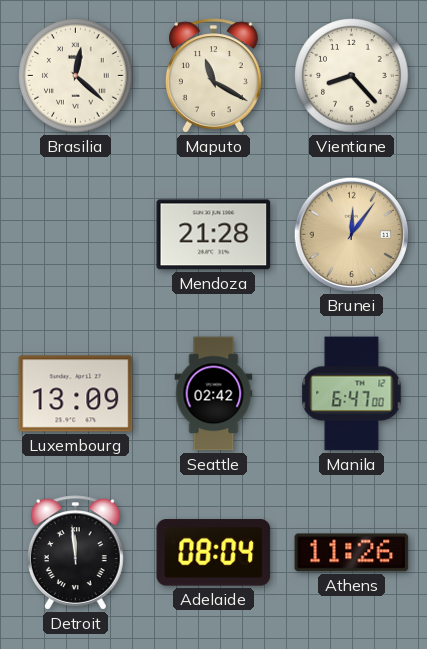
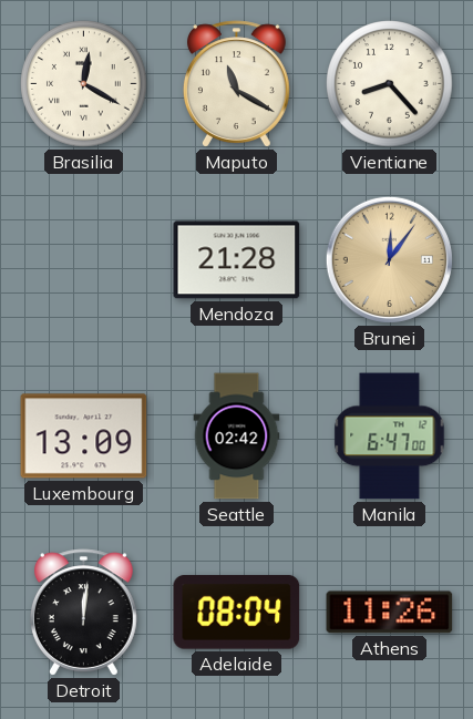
Brasilia: 12:22 -> 12:20 (84, 84)
Detroit: 11:59 -> 12:01 (83, 613)
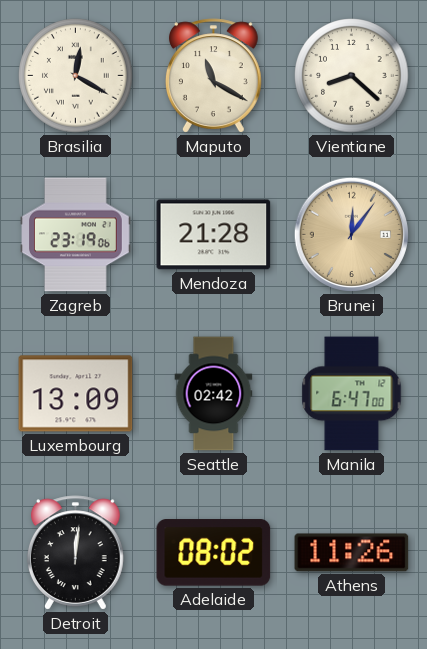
Vientiane: 8:23 -> 8:22 (352, 76)
Zagreb: none -> 23:19 (76, 235)
Adelaide: 08:04 -> 08:02 (214, 553)
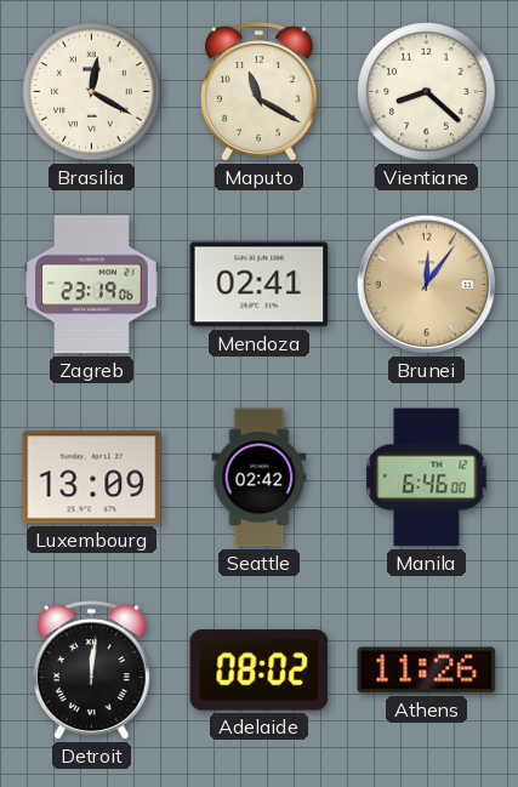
Mendoza: 21:28 -> 02:41 (260, 285)
Manila: 6:47 -> 6:46 (427, 478)
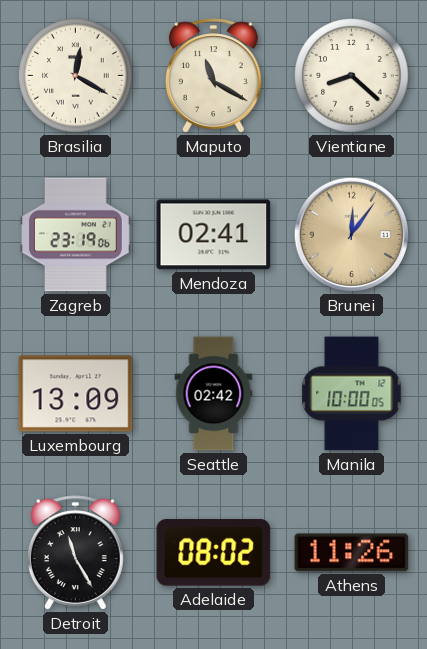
Manila: 6:46 -> 10:00 (352, 394)
Detroit: 12:01 -> 11:25 (75, 553)
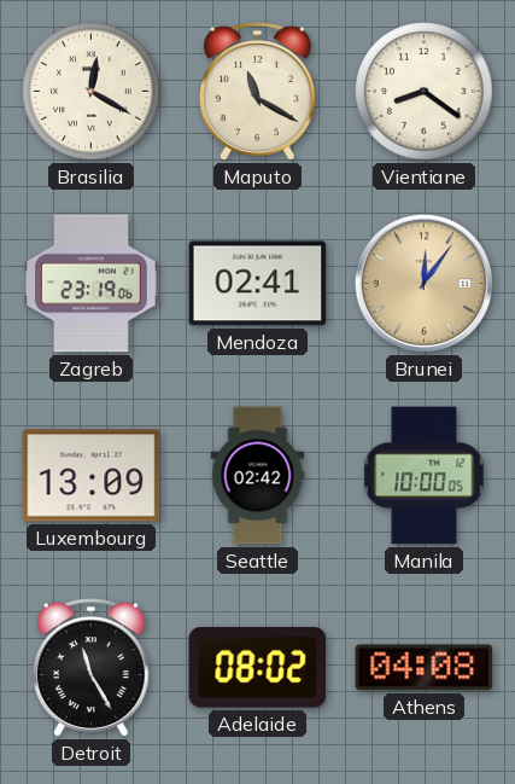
Vientiane: 8:22 -> 8:21 (425, 92)
Athens: 11:26 -> 04:08 (425, 668)
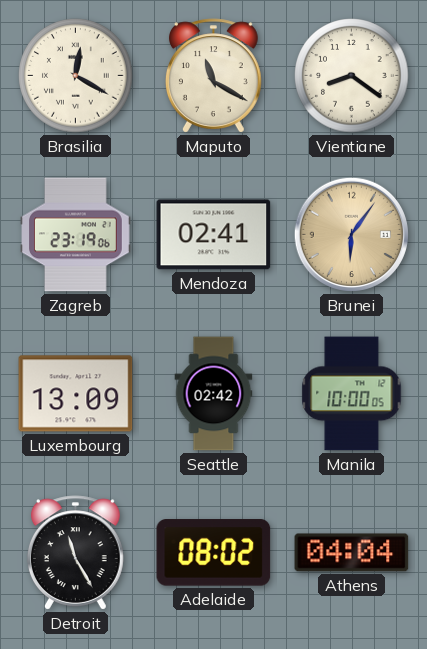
Brunei: 12:06 -> 6:06 (351, 234)
Athens: 04:08 -> 04:04 (352, 553)
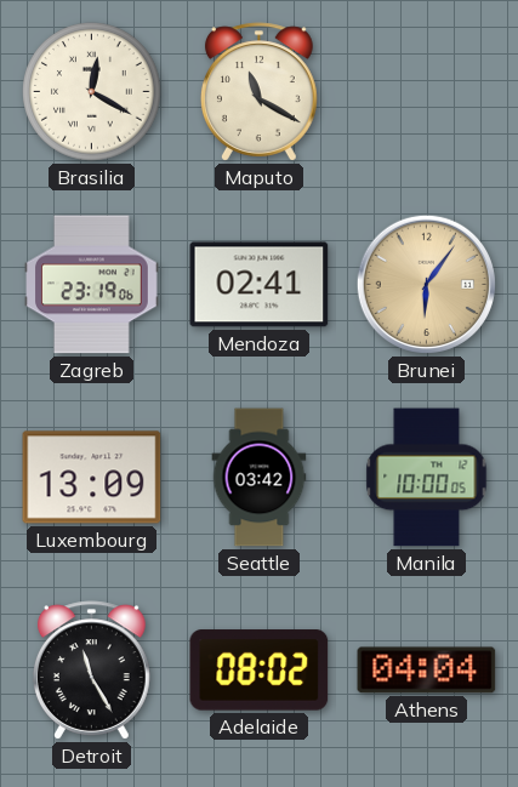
Vientiane: 8:21 -> none (352, 76)
Seattle: 02:42 -> 03:42 (260, 478)
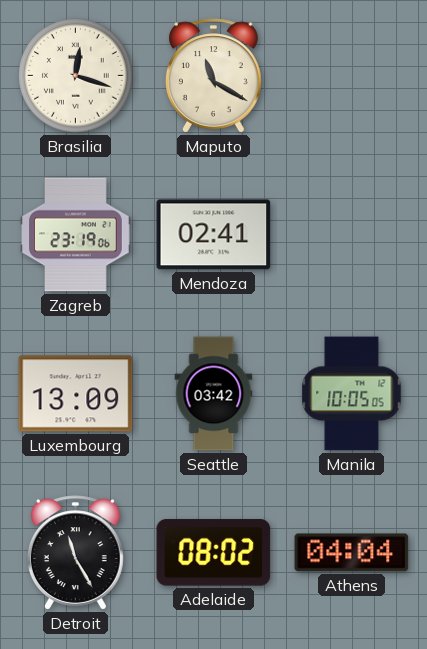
Brasilia: 12:20 -> 12:18 (76, 76)
Brunei: 6:06 -> none (426, 284)
Manila: 10:00 -> 10:05 (352, 394)
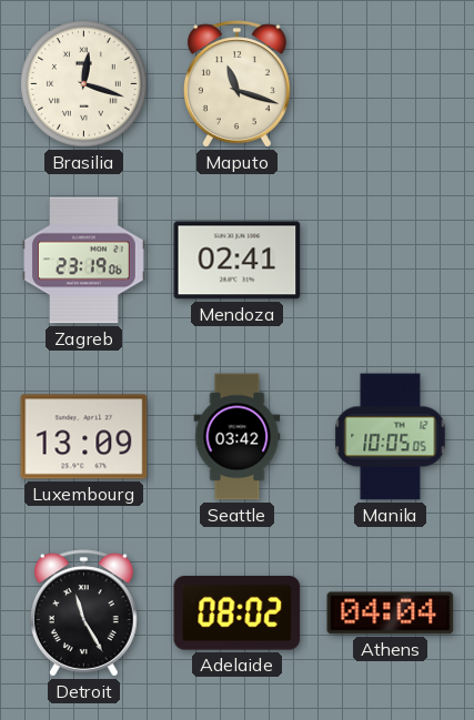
Maputo: 11:20 -> 11:18 (236, 84)
